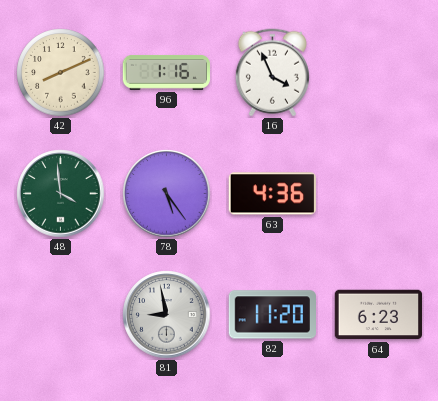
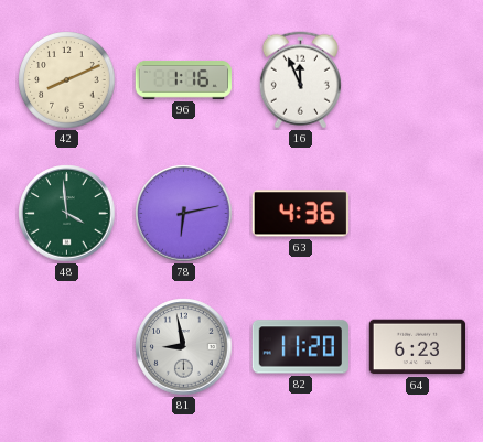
16: 3:56 -> 11:56 (300, 80)
78: 5:24 -> 6:13 (184, 214)
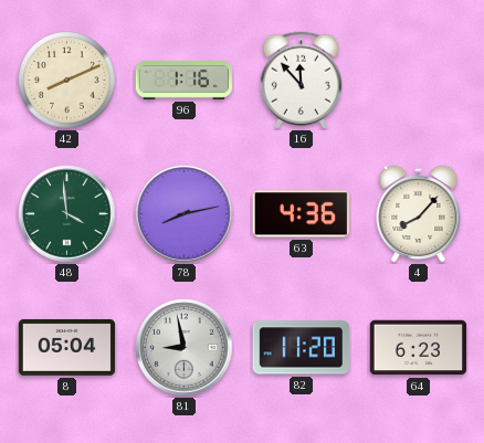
16: 11:56 -> 11:53 (301, 81)
78: 6:13 -> 8:13 (185, 214)
4: none -> 8:07 (419, 213)
8: none -> 05:04 (67, 347)
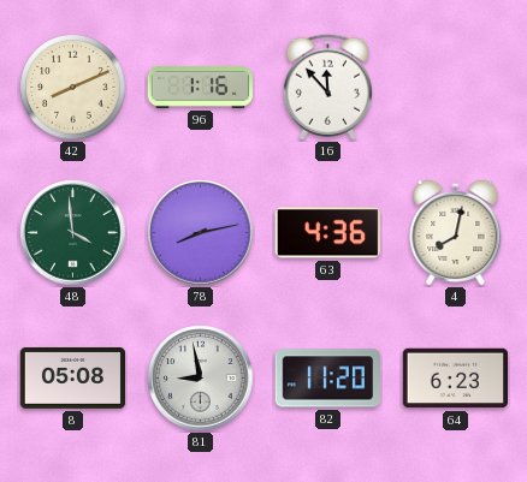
4: 8:07 -> 8:02 (456, 232)
8: 05:04 -> 05:08 (73, 377)
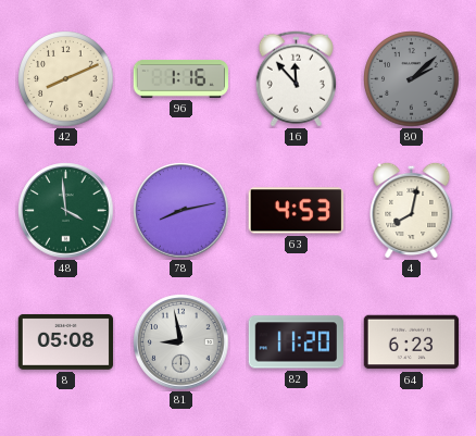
80: none -> 2:08 (412, 79)
63: 4:36 -> 4:53 (296, 211)
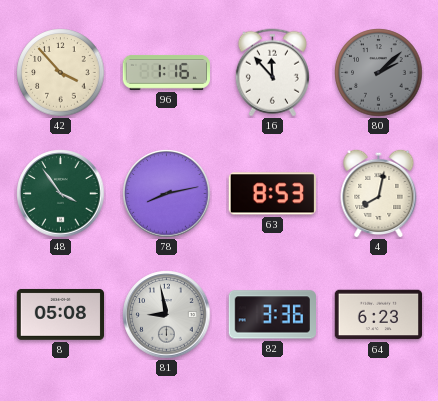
42: 8:11 -> 3:53 (61, 73)
48: 3:59 -> 3:54 (61, 194)
63: 4:53 -> 8:53 (272, 194)
82: 11:20 -> 3:36 (272, 315)
